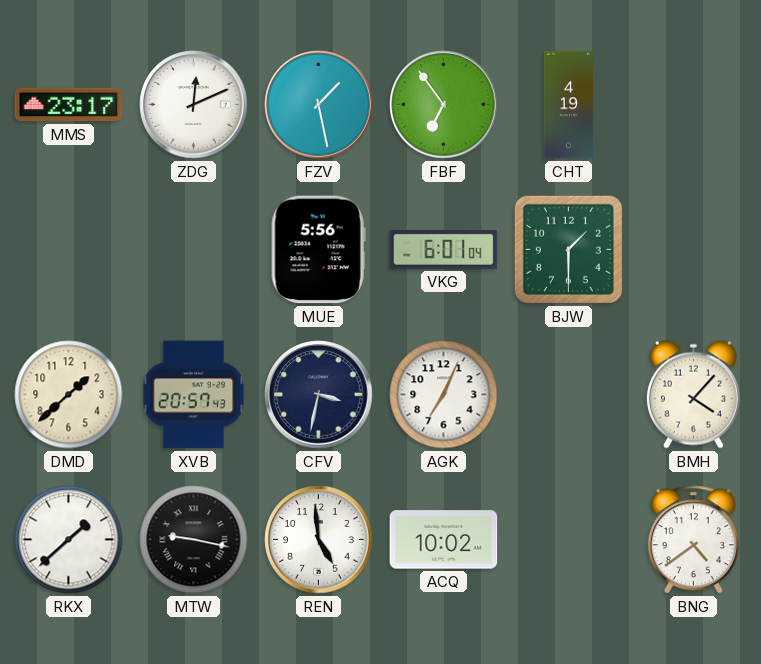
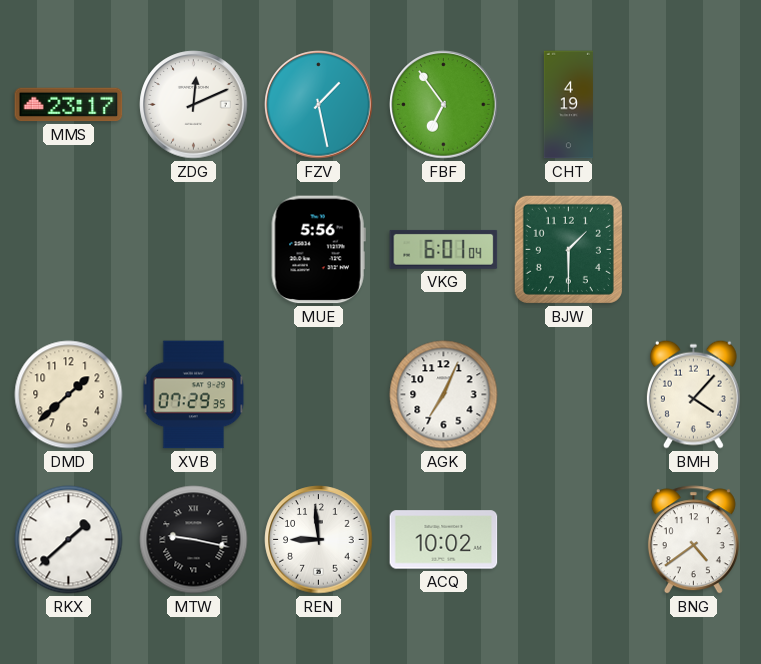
XVB: 20:57 -> 07:29 (194, 395)
CFV: 3:32 -> none (319, 395)
REN: 4:59 -> 8:59 (319, 540)
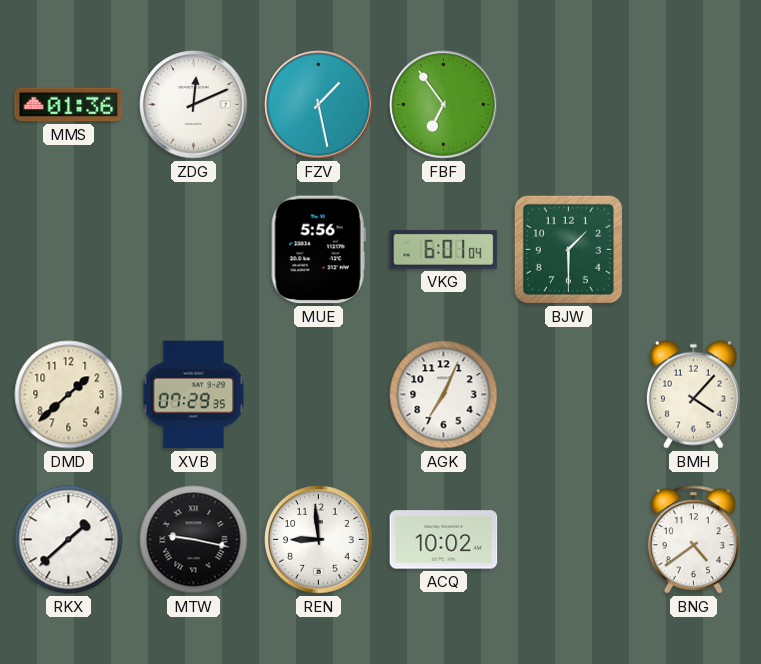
MMS: 23:17 -> 01:36 (69, 105)
CHT: 4:19 -> none (568, 105)
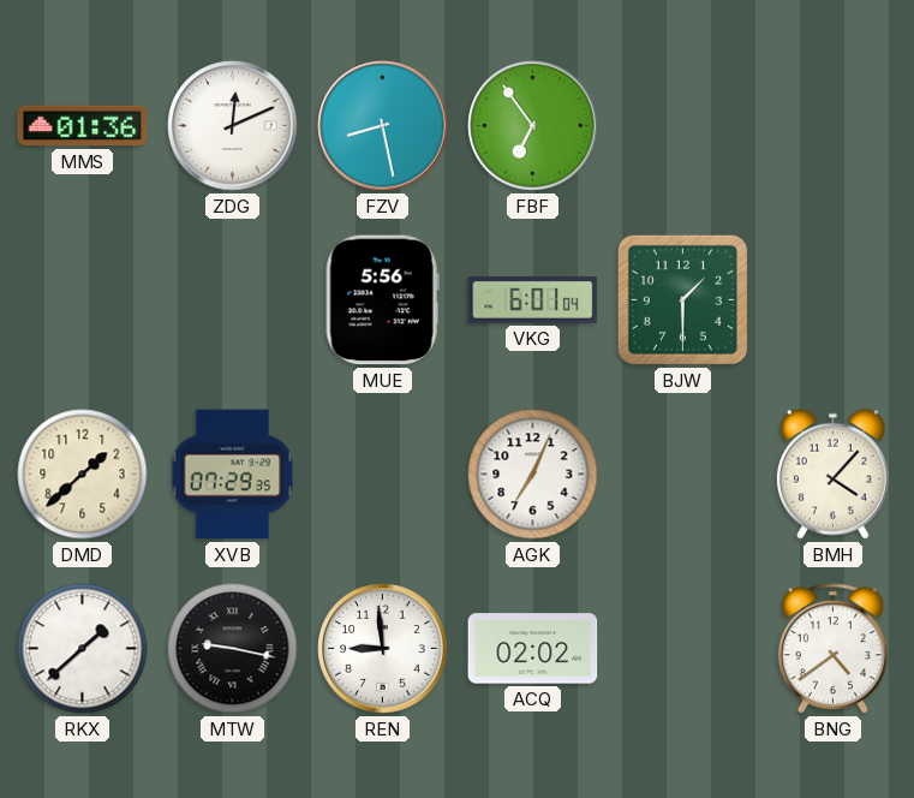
FZV: 1:28 -> 8:28 (383, 126)
ACQ: 10:02 -> 02:02 (533, 649)
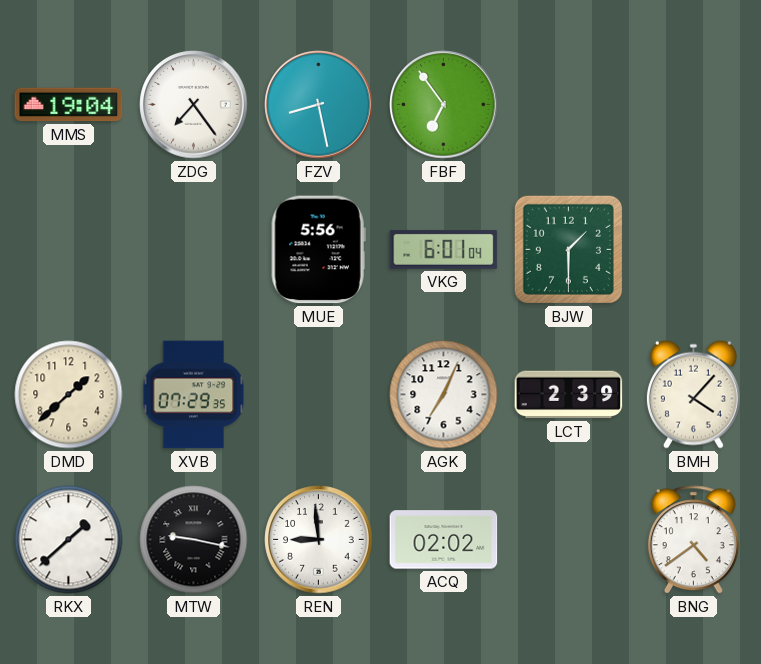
MMS: 01:36 -> 19:04 (69, 105)
ZDG: 12:11 -> 7:24 (194, 105)
LCT: none -> 2:39 (569, 395)
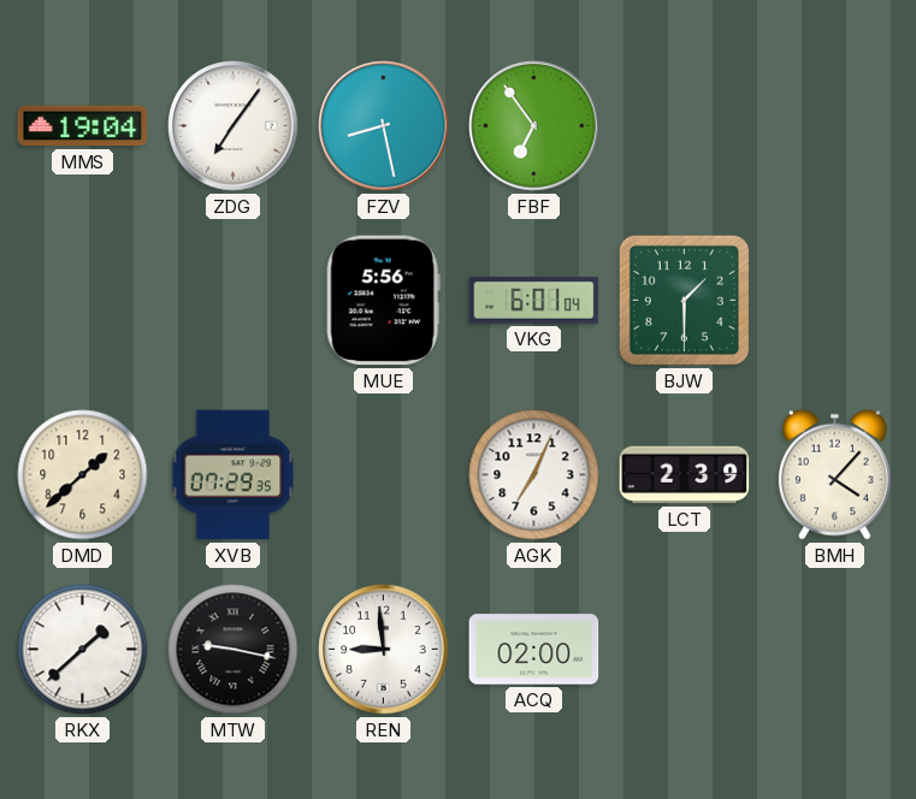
ZDG: 7:24 -> 7:06 (234, 126)
ACQ: 02:02 -> 02:00 (534, 650)
BNG: 4:39 -> none (693, 540)
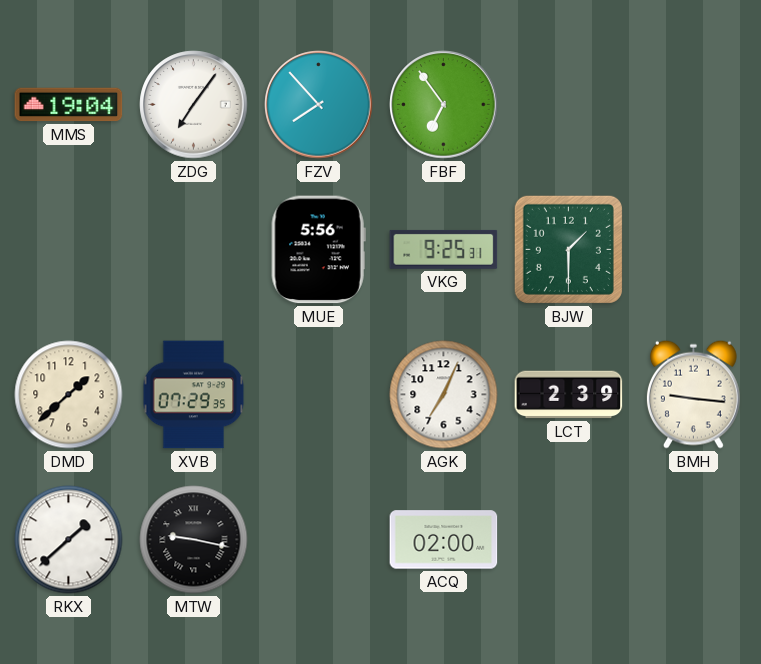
FZV: 8:28 -> 7:53 (319, 105)
VKG: 6:01 -> 9:25 (444, 249)
BMH: 4:07 -> 9:16 (693, 394)
REN: 8:59 -> none (384, 650)
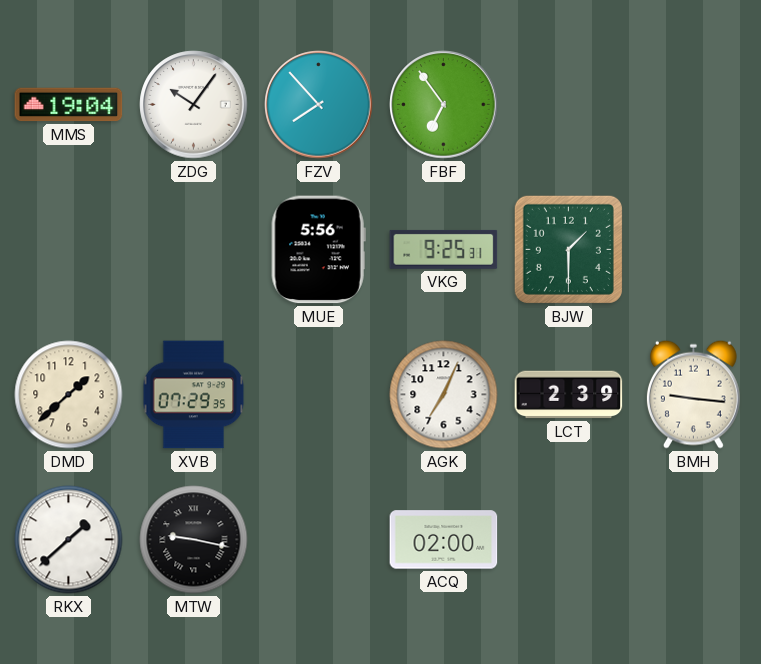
ZDG: 7:06 -> 10:06 (194, 105)
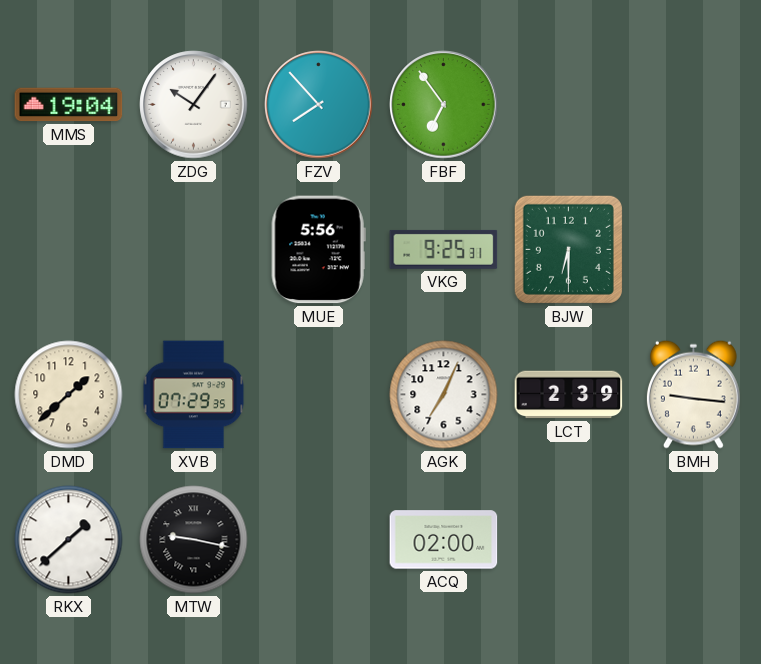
BJW: 1:30 -> 6:30 (568, 249)
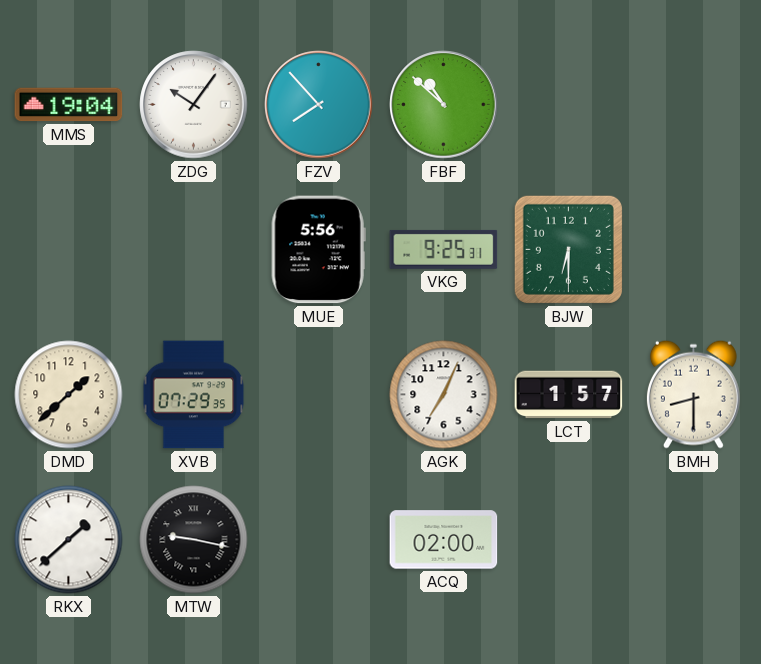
FBF: 6:54 -> 10:52 (444, 105)
LCT: 2:39 -> 1:57 (569, 395)
BMH: 9:16 -> 8:30 (693, 394)
